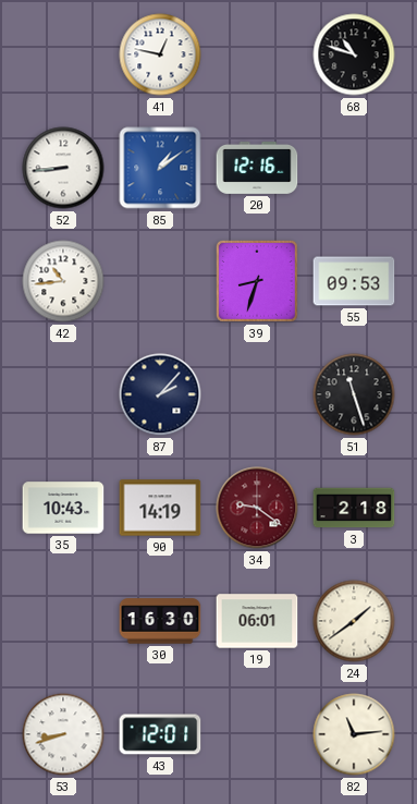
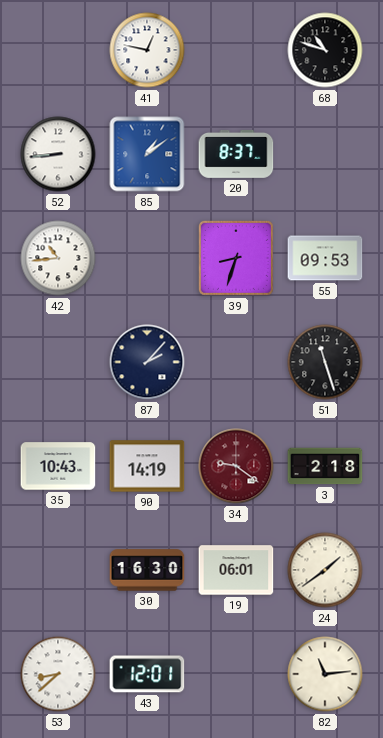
20: 12:16 -> 8:37 (236, 154)
53: 8:42 -> 8:38 (58, 674)
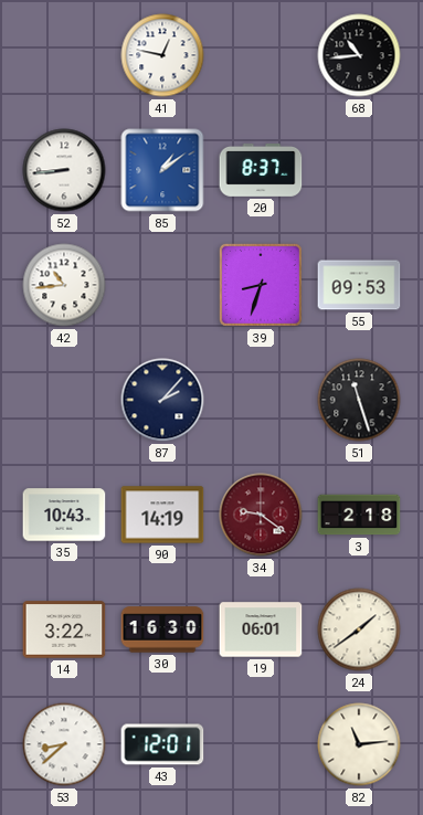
68: 10:48 -> 10:44 (359, 55)
14: none -> 3:22 (64, 629)
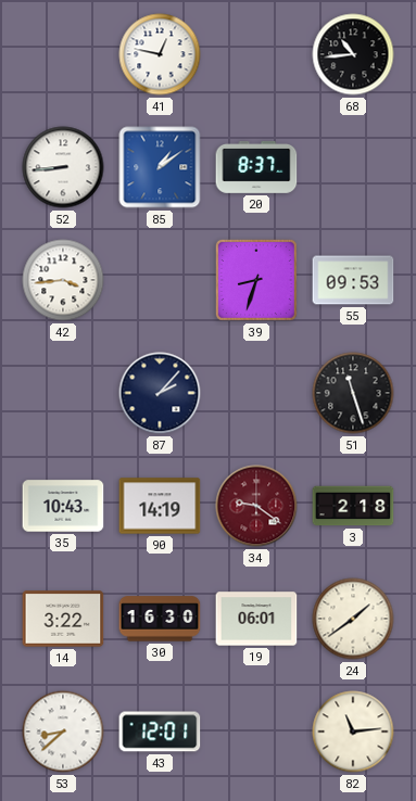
42: 10:44 -> 3:44 (63, 280)
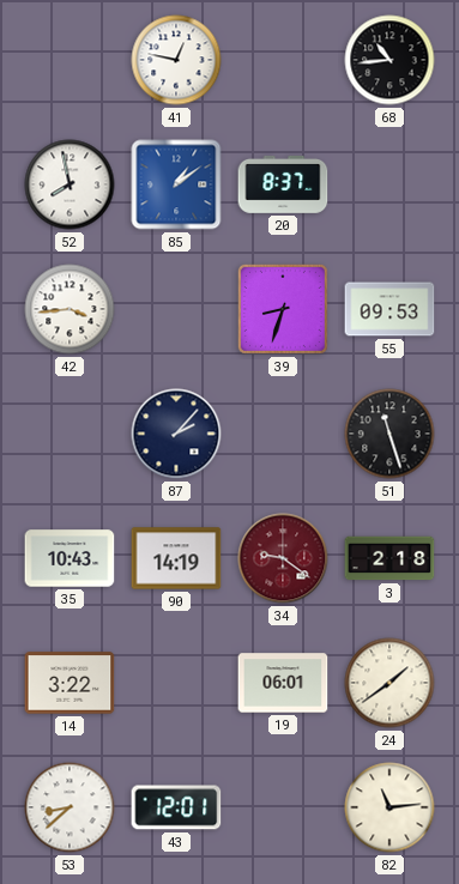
52: 8:44 -> 7:58 (70, 184)
30: 16:30 -> none (160, 619)
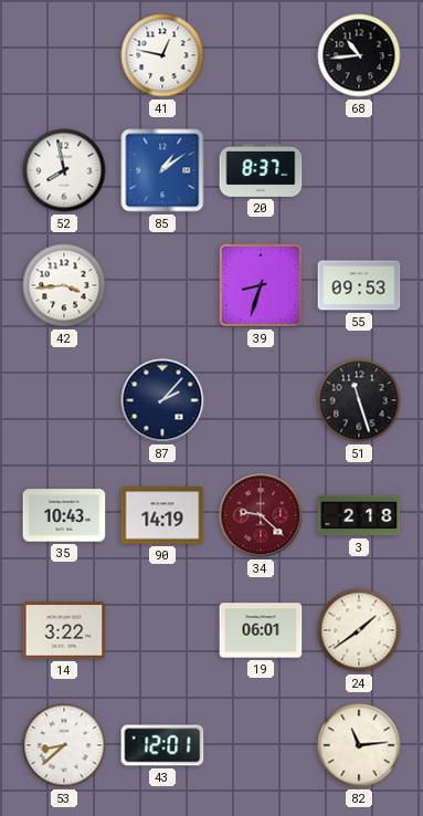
34: 9:21 -> 9:22 (261, 515)
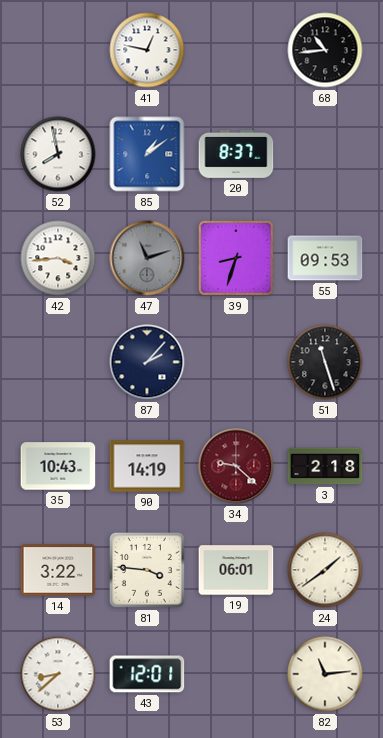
47: none -> 11:12 (147, 258)
81: none -> 3:46 (147, 570)
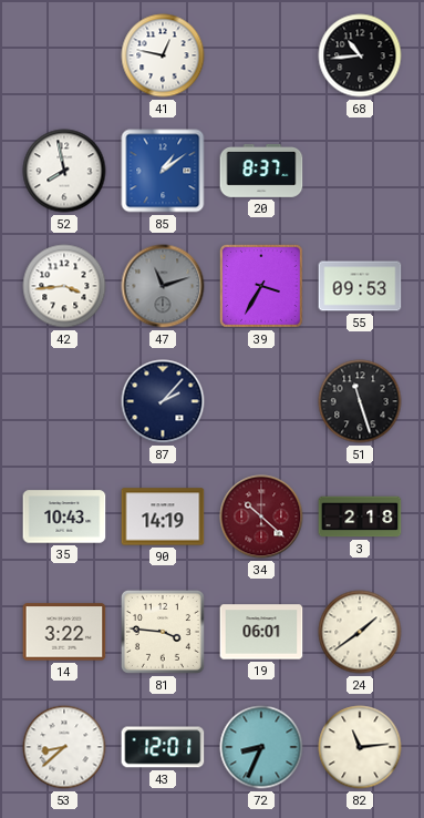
39: 8:33 -> 3:35 (261, 286)
34: 9:22 -> 10:22 (261, 517)
72: none -> 8:34 (261, 747)
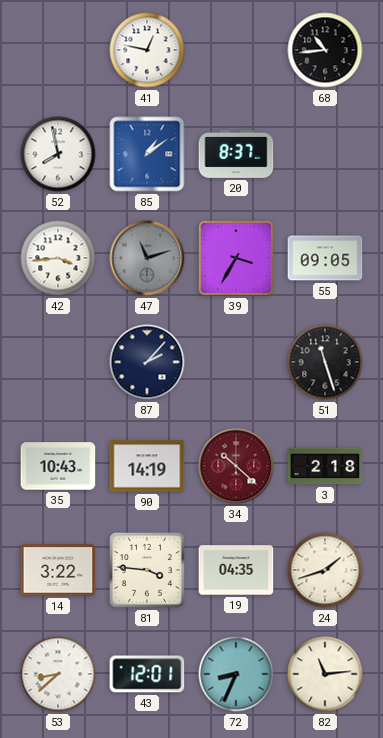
55: 09:53 -> 09:05 (325, 258)
19: 06:01 -> 04:35 (236, 570)
24: 1:39 -> 1:42 (325, 570)
